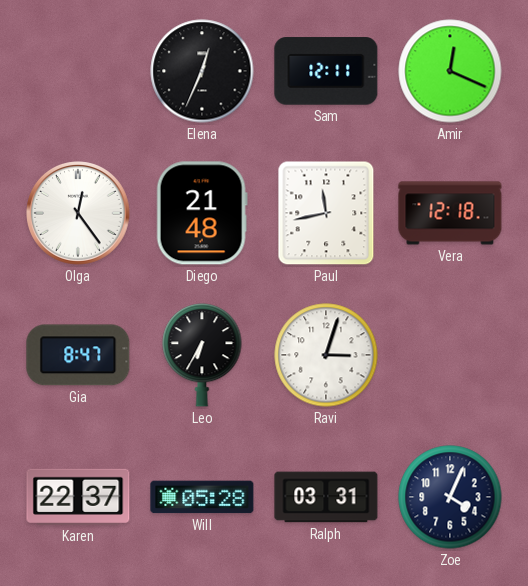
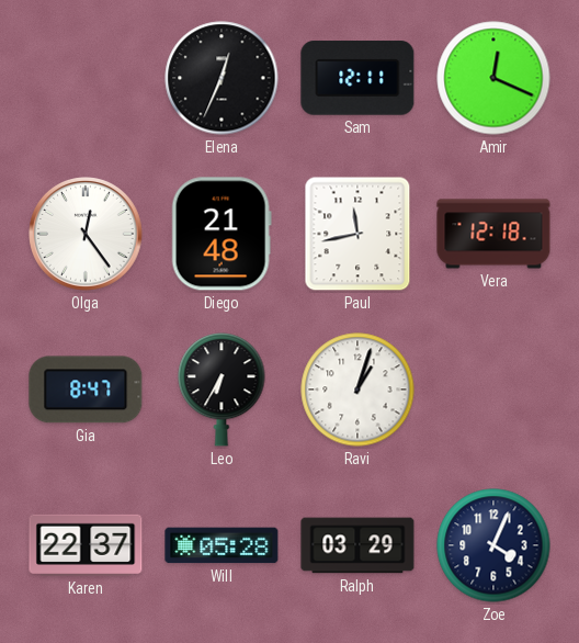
Ravi: 3:03 -> 1:03 (357, 390)
Ralph: 03:31 -> 03:29 (357, 545)
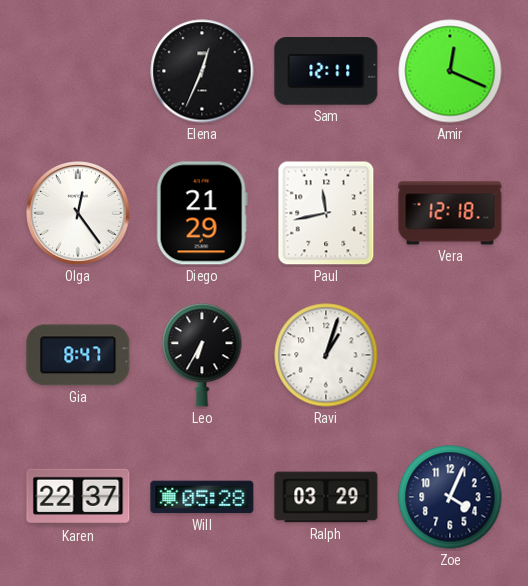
Diego: 21:48 -> 21:29 (202, 213)
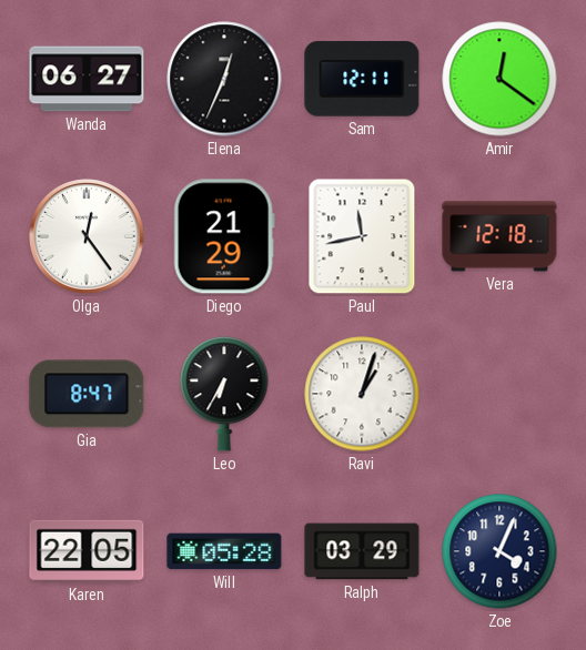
Wanda: none -> 06:27 (87, 79)
Amir: 12:19 -> 12:21 (499, 79)
Karen: 22:37 -> 22:05 (87, 551)
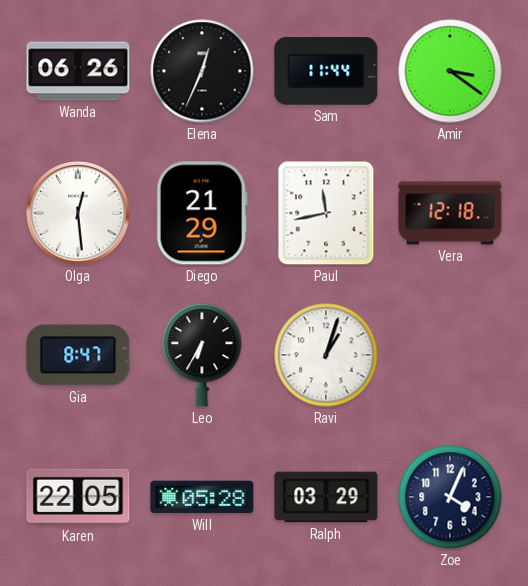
Wanda: 06:27 -> 06:26 (78, 71)
Sam: 12:11 -> 11:44 (326, 71)
Amir: 12:21 -> 3:21 (450, 71)
Olga: 12:24 -> 12:29 (78, 213)
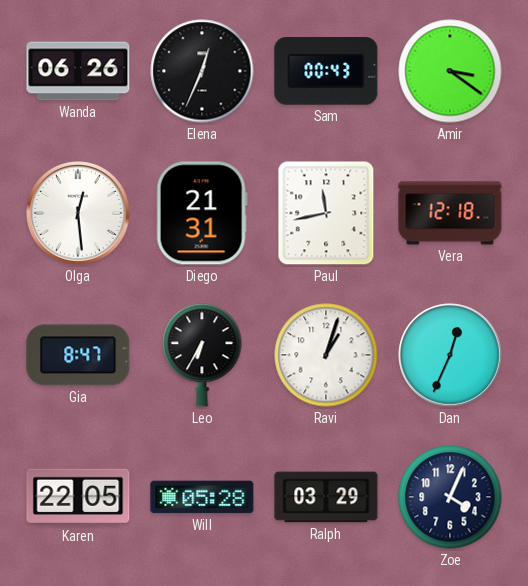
Sam: 11:44 -> 00:43 (326, 71)
Diego: 21:29 -> 21:31 (202, 213)
Dan: none -> 12:34 (450, 355)
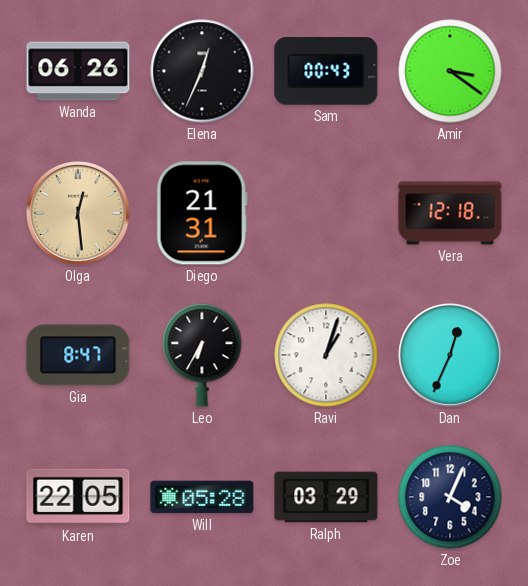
Olga dial: white -> champagne (78, 213)
Paul: 11:43 -> none (326, 213)
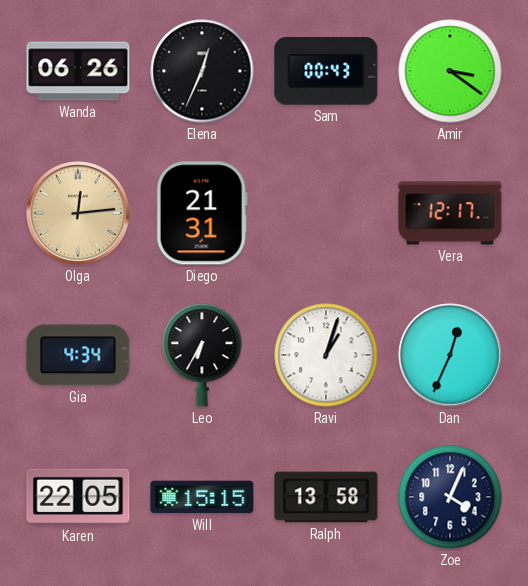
Olga: 12:29 -> 12:14 (78, 213)
Vera: 12:18 -> 12:17 (450, 213)
Gia: 8:47 -> 4:34 (78, 355)
Will: 05:28 -> 15:15 (202, 497)
Ralph: 03:29 -> 13:58 (326, 497)
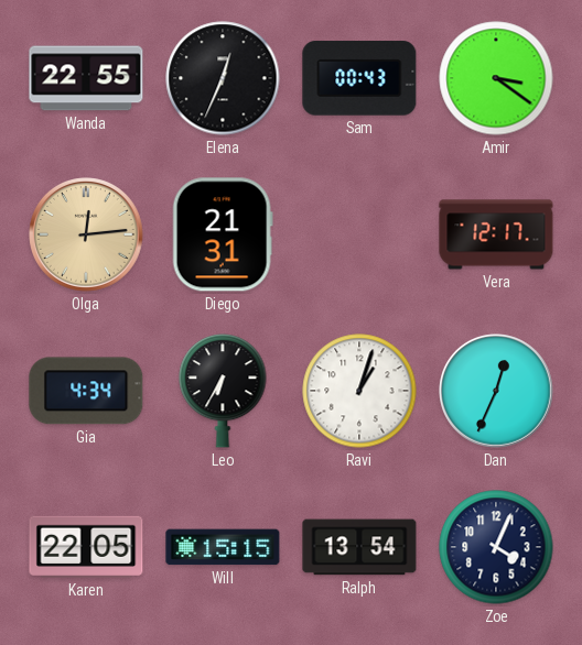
Wanda: 06:26 -> 22:55 (86, 78)
Ralph: 13:58 -> 13:54 (359, 547)
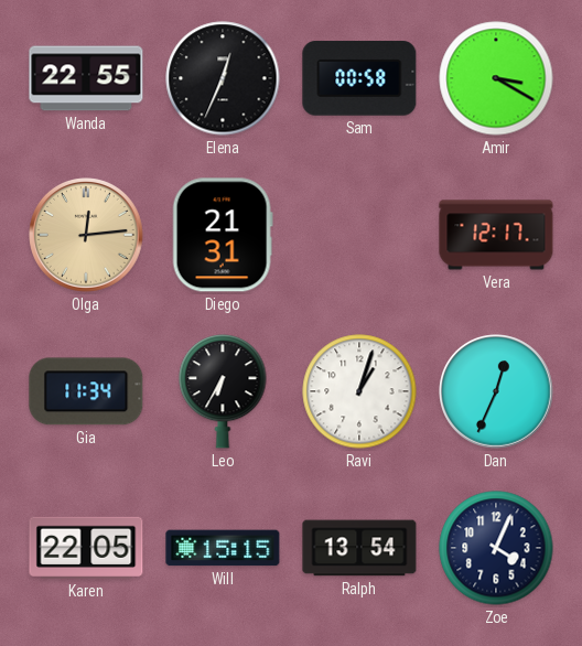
Sam: 00:43 -> 00:58 (359, 78)
Amir: 3:21 -> 3:20 (496, 78)
Gia: 4:34 -> 11:34 (86, 391)
